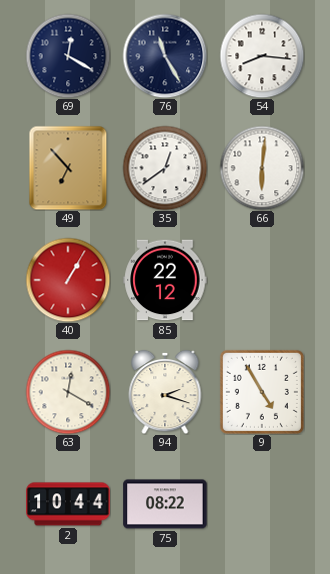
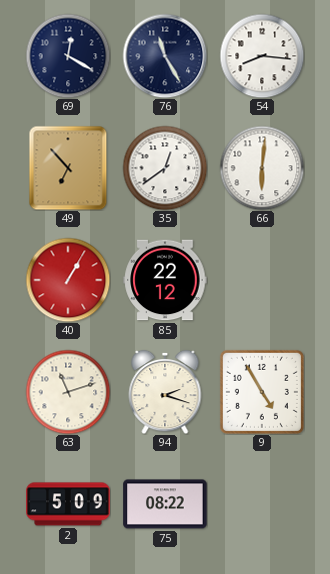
63: 12:20 -> 11:12 (68, 392)
2: 10:44 -> 5:09 (68, 504)
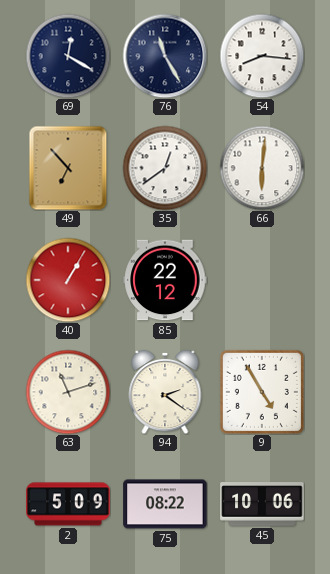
94: 2:18 -> 2:21 (165, 392)
45: none -> 10:06 (262, 504)
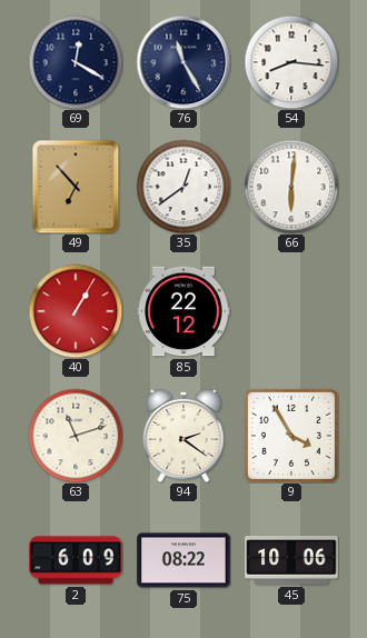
9: 4:55 -> 3:55 (291, 436)
2: 5:09 -> 6:09 (76, 560)
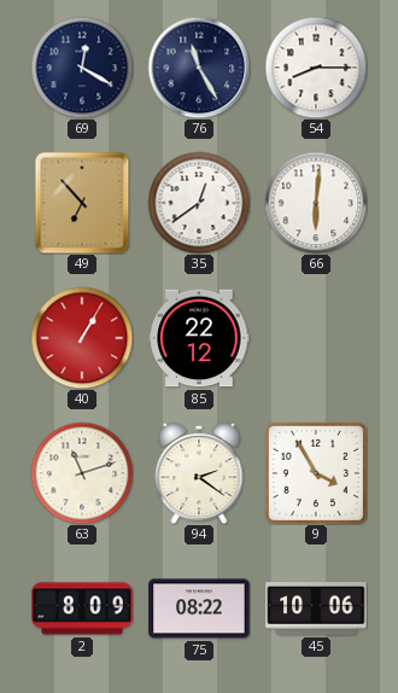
54: 8:16 -> 8:15 (316, 68)
2: 6:09 -> 8:09 (82, 608)
